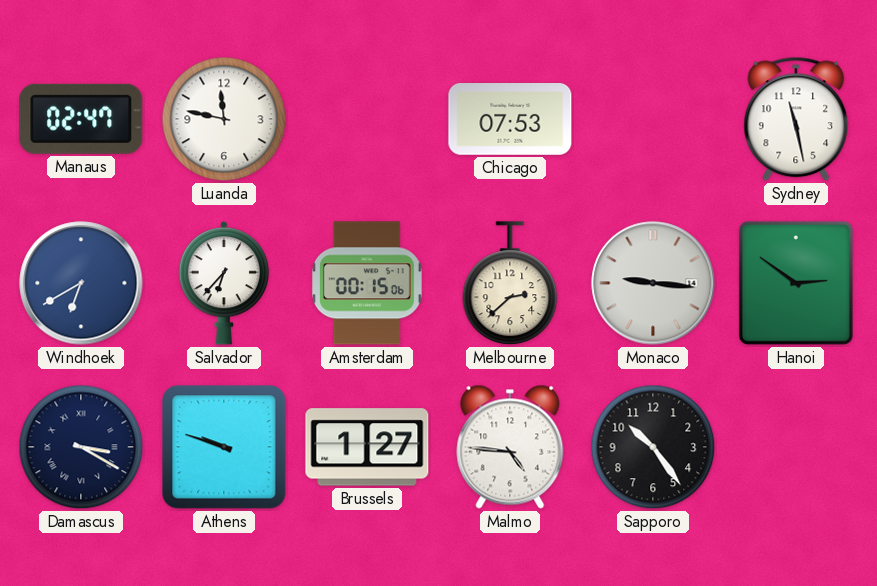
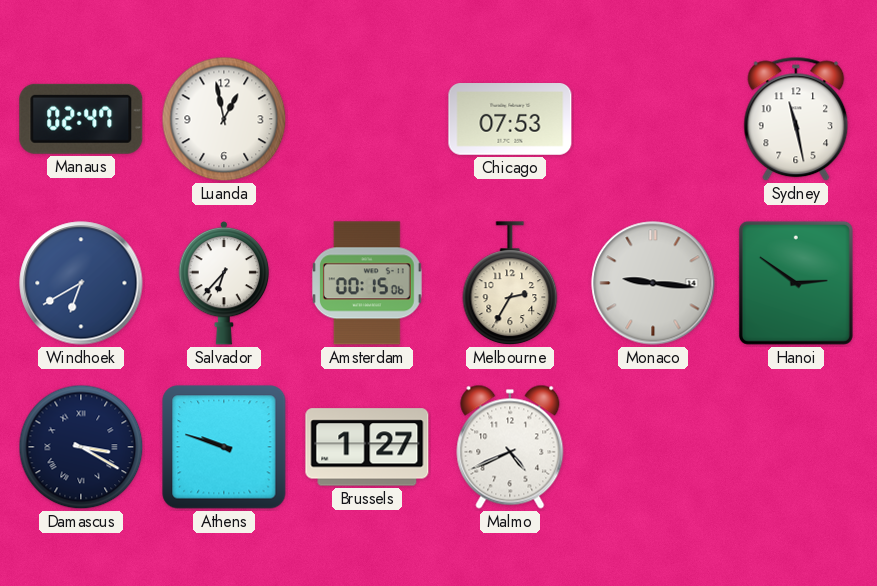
Luanda: 11:47 -> 12:58 (224, 119)
Melbourne: 2:38 -> 2:35 (510, 284)
Malmo: 4:46 -> 4:41 (510, 447)
Sapporo: 10:24 -> none (653, 447)
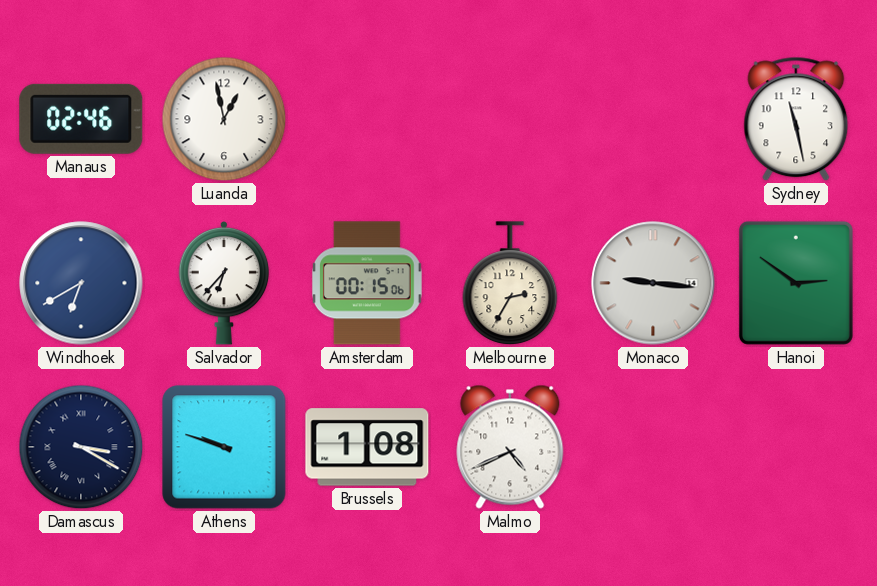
Manaus: 02:47 -> 02:46 (81, 119)
Chicago: 07:53 -> none (510, 120)
Brussels: 1:27 -> 1:08 (367, 447)
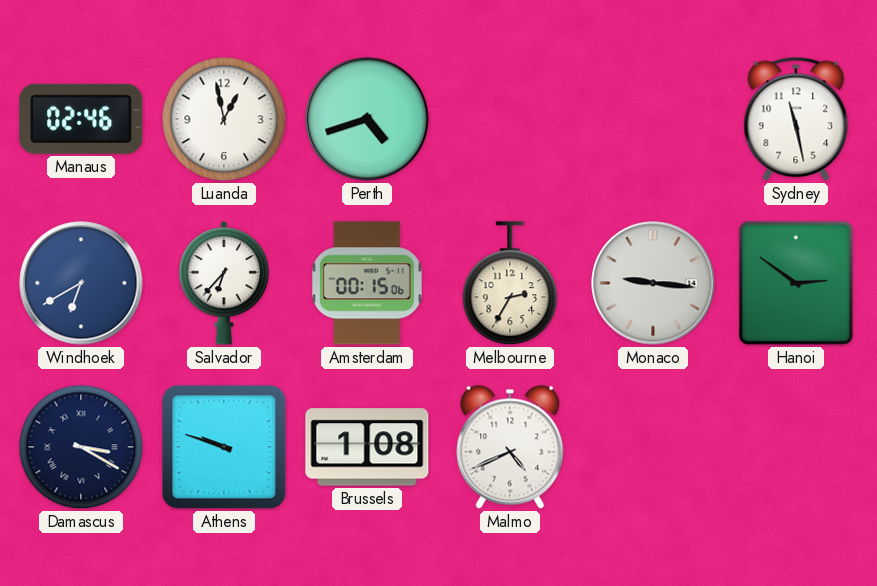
Perth: none -> 4:42 (367, 119)
